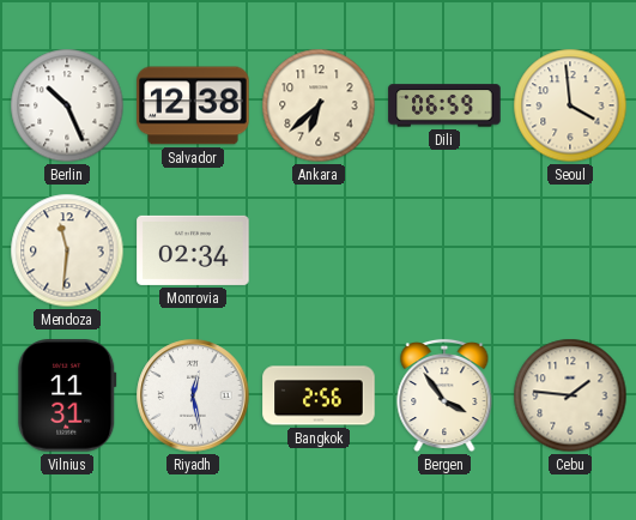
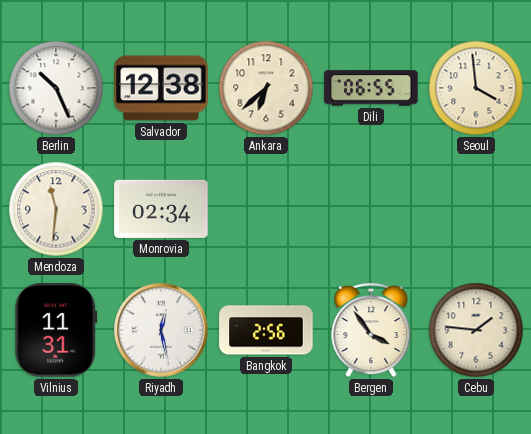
Dili: 06:59 -> 06:55 (371, 88)
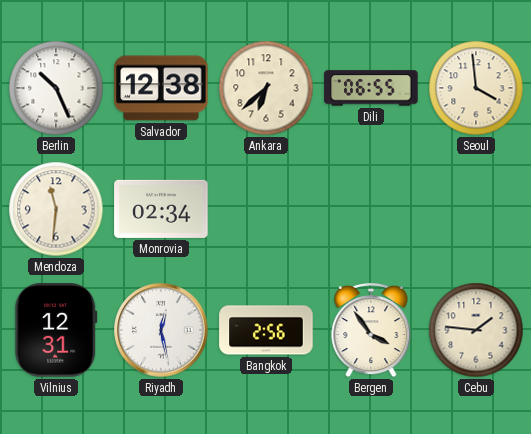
Vilnius: 11:31 -> 12:31 (56, 330)
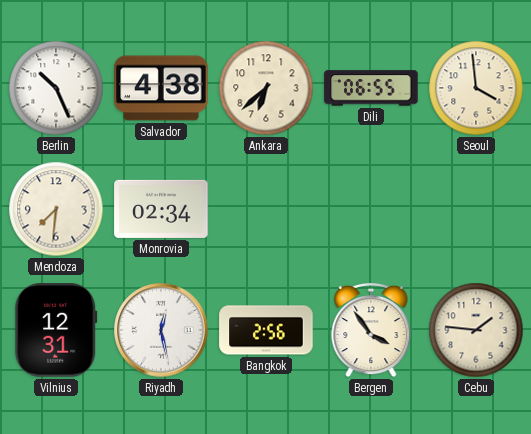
Salvador: 12:38 -> 4:38 (161, 88)
Mendoza: 11:31 -> 7:31 (56, 209)
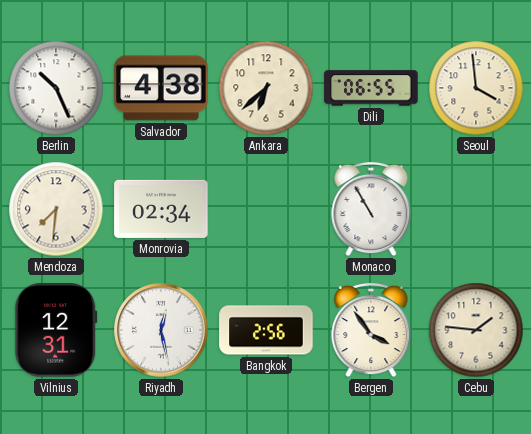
Monaco: none -> 10:55 (371, 209)
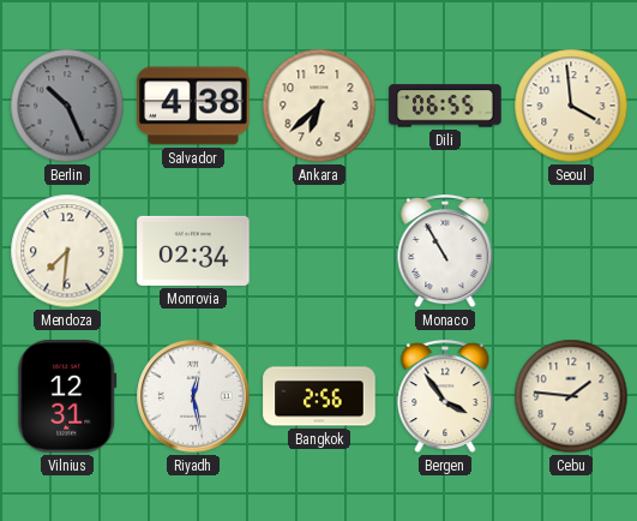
Berlin dial: white -> grey (67, 106)
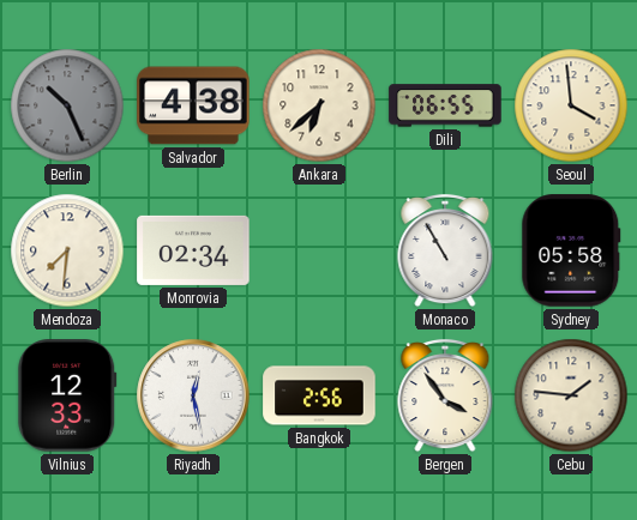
Sydney: none -> 05:58 (571, 250)
Vilnius: 12:31 -> 12:33 (67, 395)
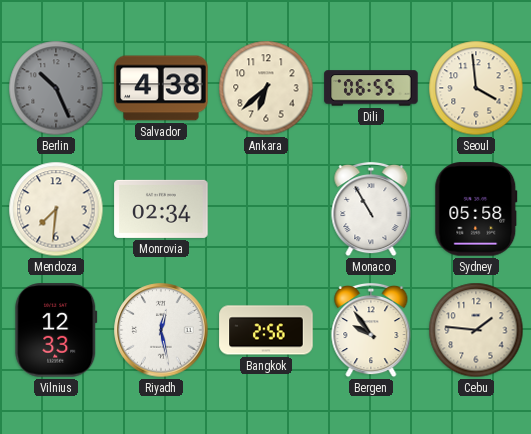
Bergen: 3:54 -> 9:54 (371, 330)
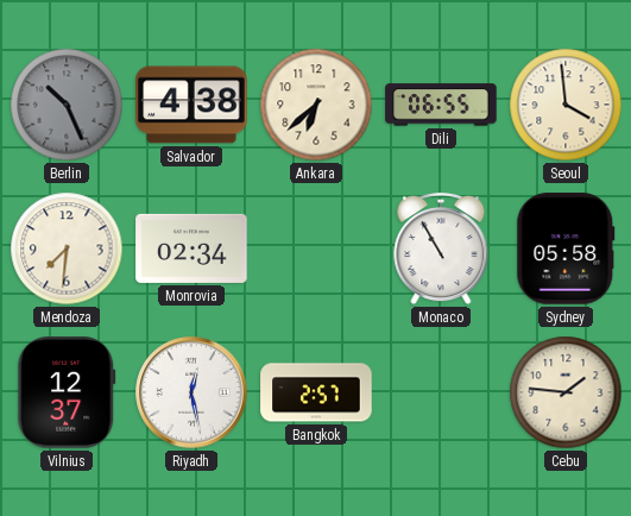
Vilnius: 12:33 -> 12:37 (67, 392)
Bangkok: 2:56 -> 2:57 (316, 392)
Bergen: 9:54 -> none (371, 330)
